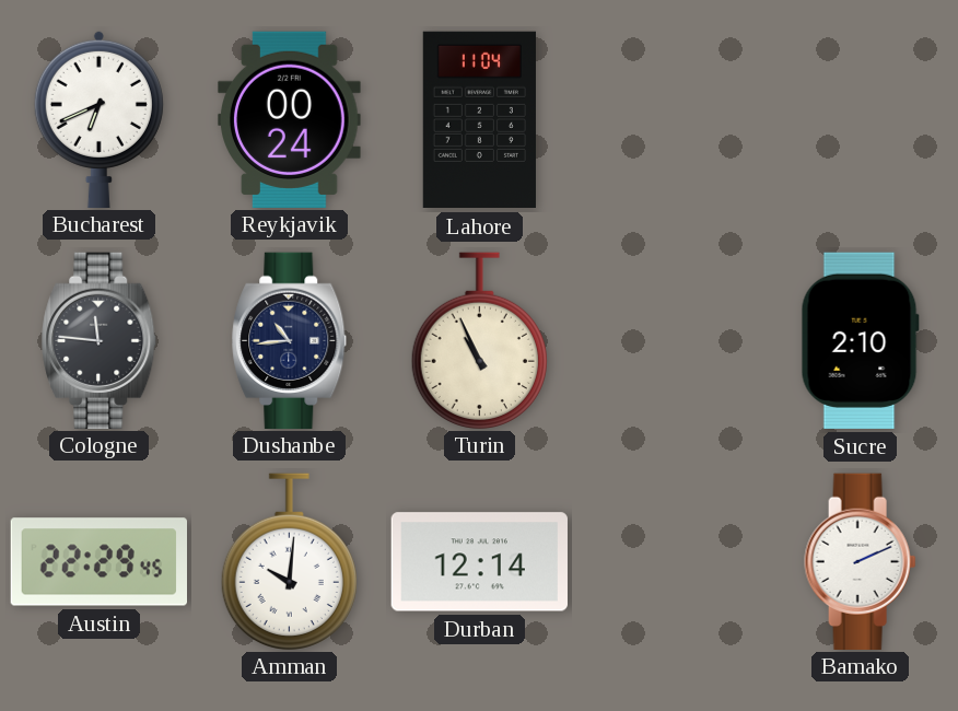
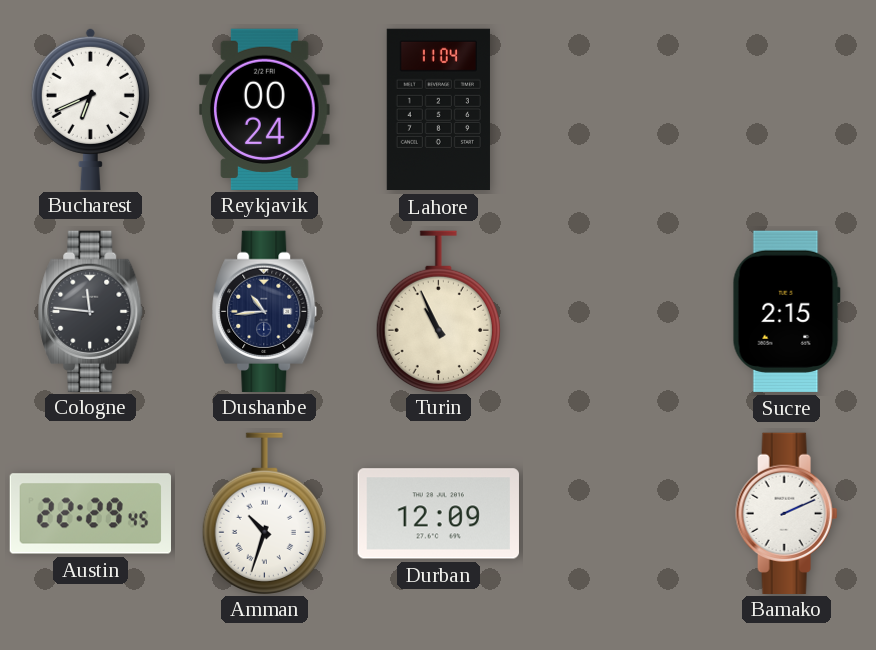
Sucre: 2:10 -> 2:15 (786, 311)
Amman: 10:01 -> 10:33 (264, 513)
Durban: 12:14 -> 12:09 (438, 514)
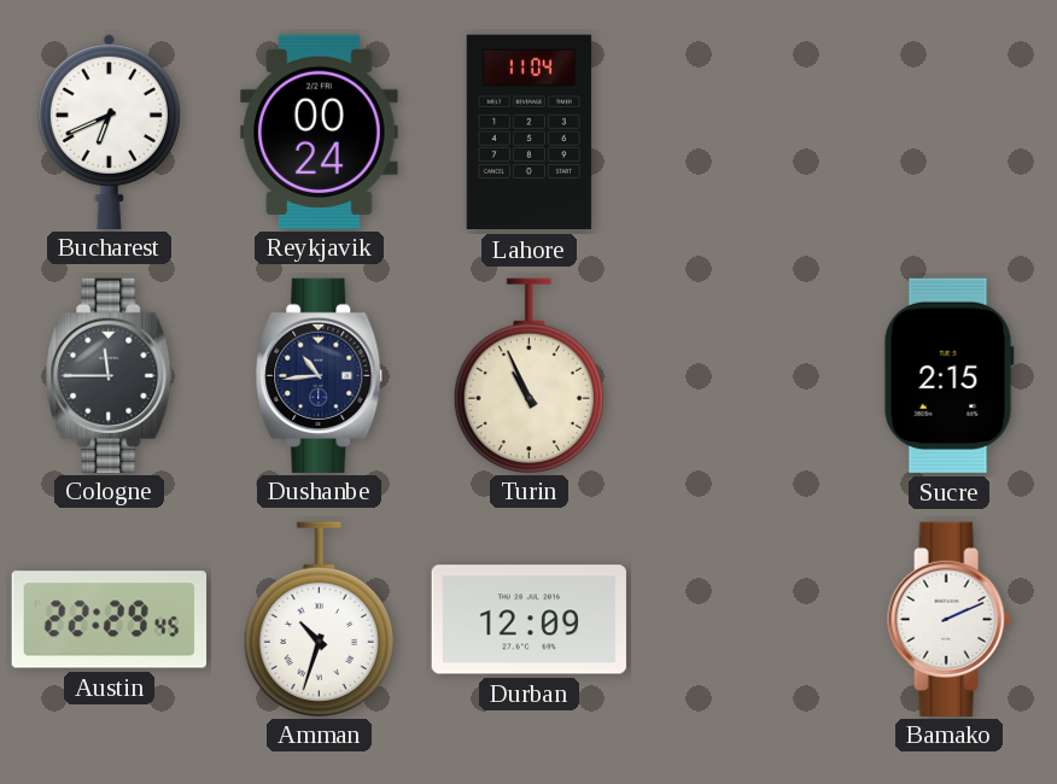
Cologne: 11:46 -> 11:45 (110, 375)
